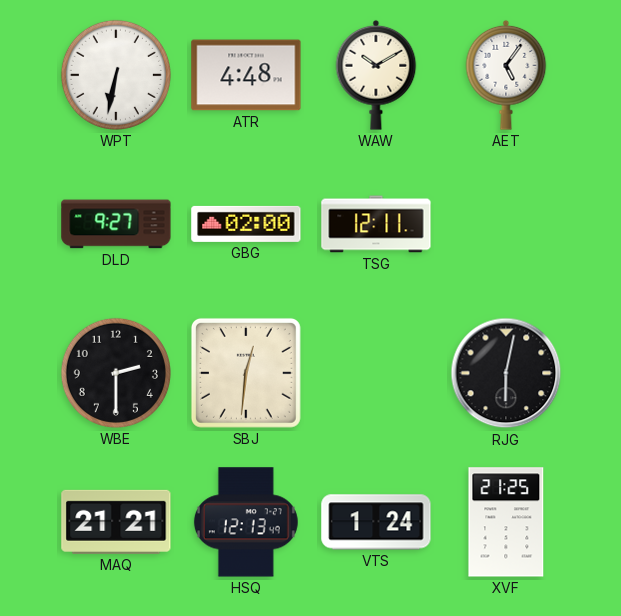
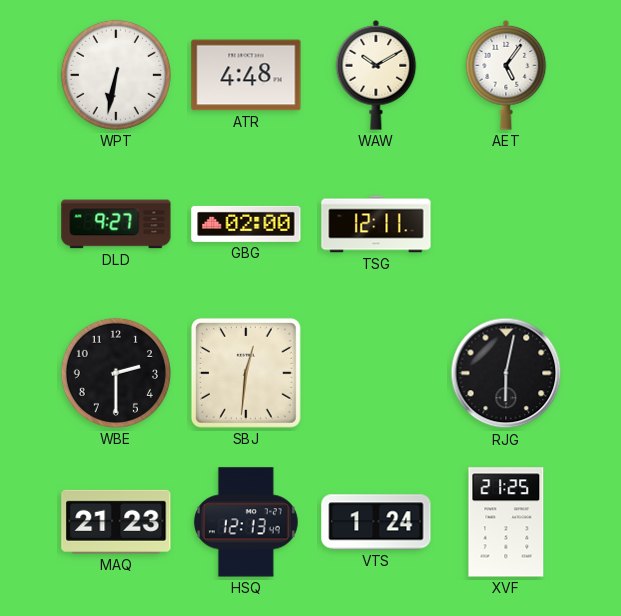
MAQ: 21:21 -> 21:23 (116, 522)
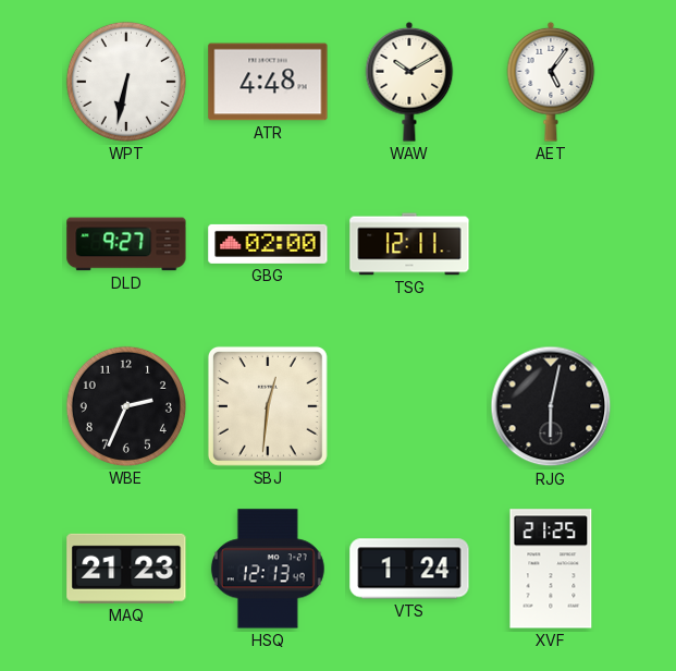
WBE: 2:30 -> 2:34 (126, 406)
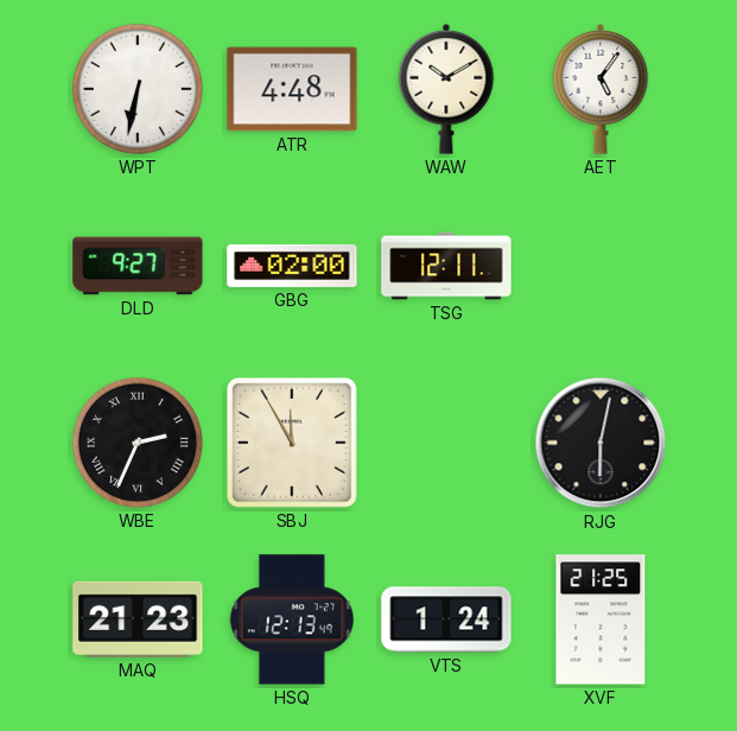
WBE numerals: Arabic -> Roman (138, 443)
SBJ: 12:31 -> 11:55 (292, 443)
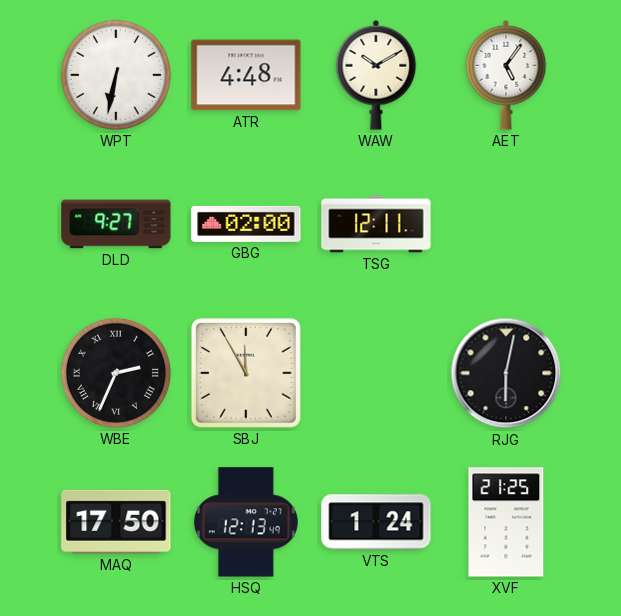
MAQ: 21:23 -> 17:50 (116, 522)
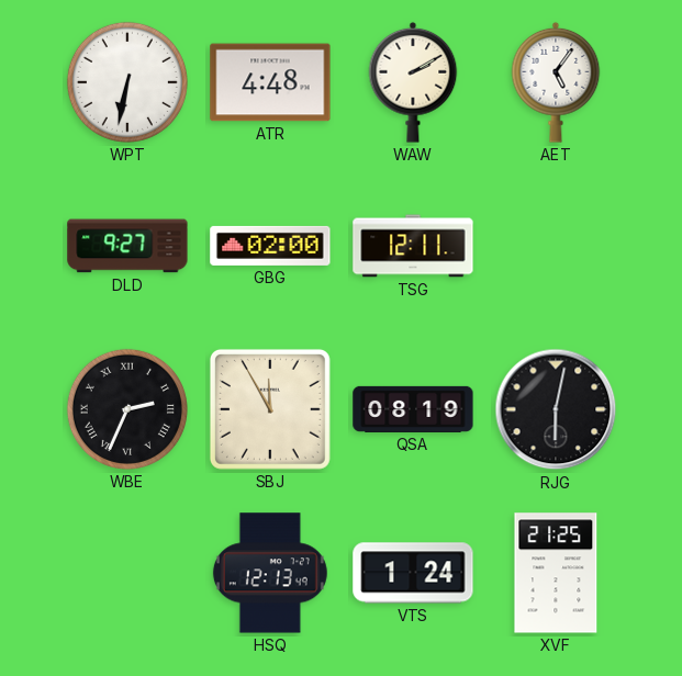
WAW: 10:10 -> 2:10 (413, 82)
QSA: none -> 08:19 (413, 409)
MAQ: 17:50 -> none (116, 522)
